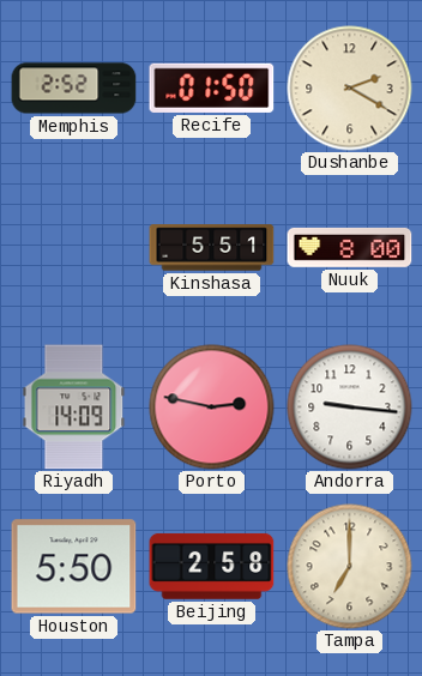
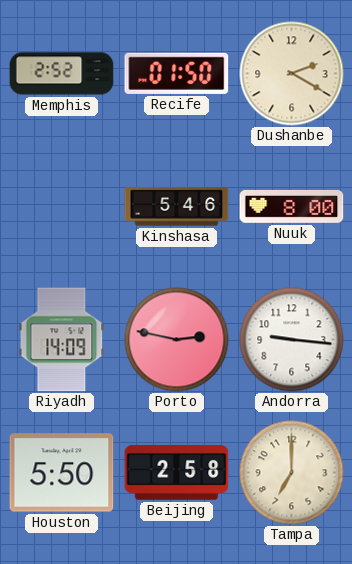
Kinshasa: 5:51 -> 5:46 (177, 207)
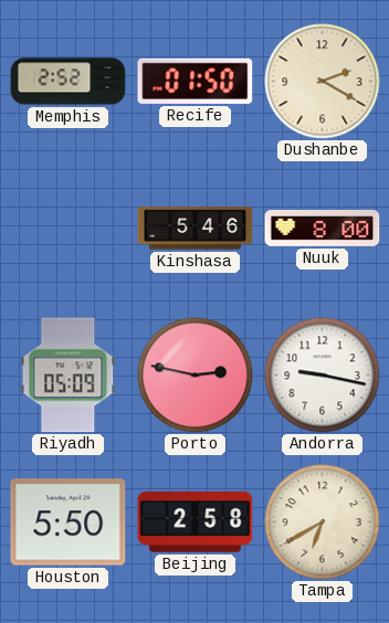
Riyadh: 14:09 -> 05:09 (69, 376)
Andorra: 9:16 -> 9:17 (323, 376)
Tampa: 7:00 -> 6:40 (323, 522)
